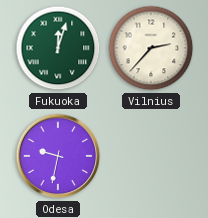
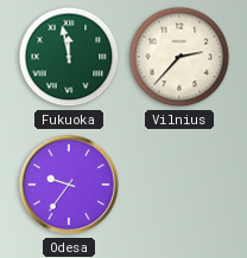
Fukuoka: 12:03 -> 11:58 (69, 57)
Odesa: 9:32 -> 9:36 (69, 185)
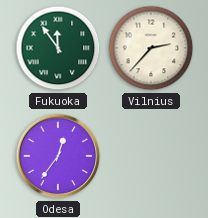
Fukuoka: 11:58 -> 11:54 (58, 48)
Odesa: 9:36 -> 12:36 (58, 156)
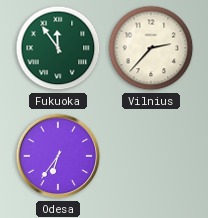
Odesa: 12:36 -> 6:36 (58, 156)
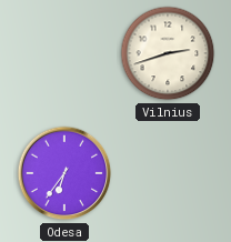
Fukuoka: 11:54 -> none (58, 48)
Vilnius: 2:37 -> 2:42 (168, 53)
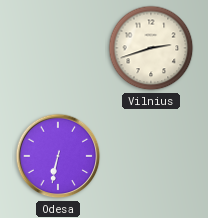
Odesa: 6:36 -> 6:32 (58, 156)
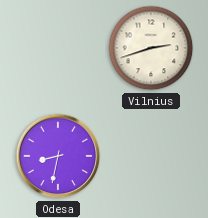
Odesa: 6:32 -> 8:32 (58, 156)
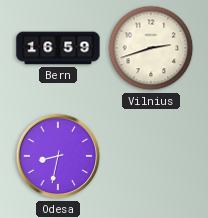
Bern: none -> 16:59 (58, 48)
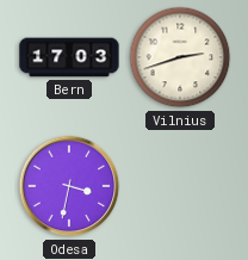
Bern: 16:59 -> 17:03 (69, 57)
Odesa: 8:32 -> 3:32 (69, 186)
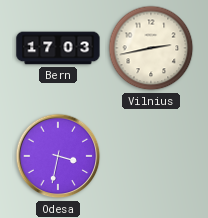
Vilnius: 2:42 -> 2:43 (151, 48)
